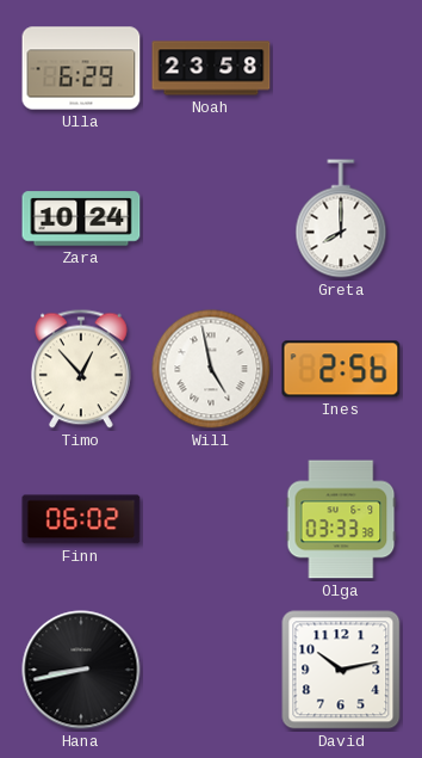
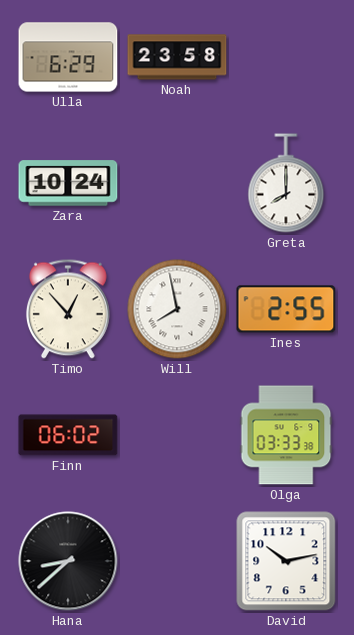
Will: 4:58 -> 7:58 (177, 309)
Ines: 2:56 -> 2:55 (286, 309)
Hana: 8:43 -> 8:38 (68, 561)
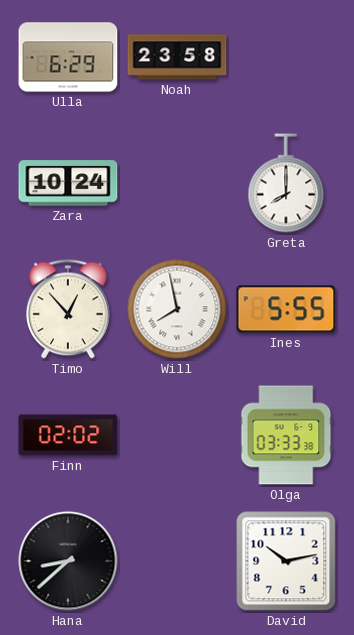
Ines: 2:55 -> 5:55 (286, 309)
Finn: 06:02 -> 02:02 (68, 435)
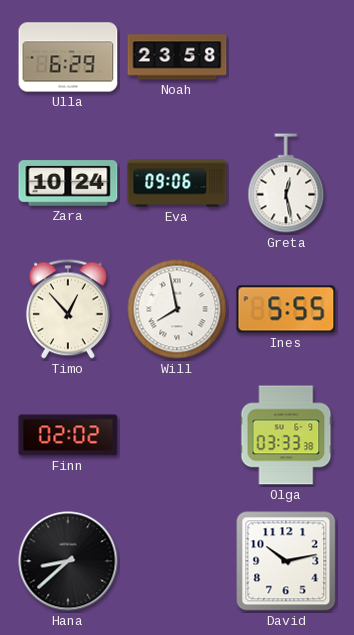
Eva: none -> 09:06 (177, 183)
Greta: 8:00 -> 12:28 (286, 183)
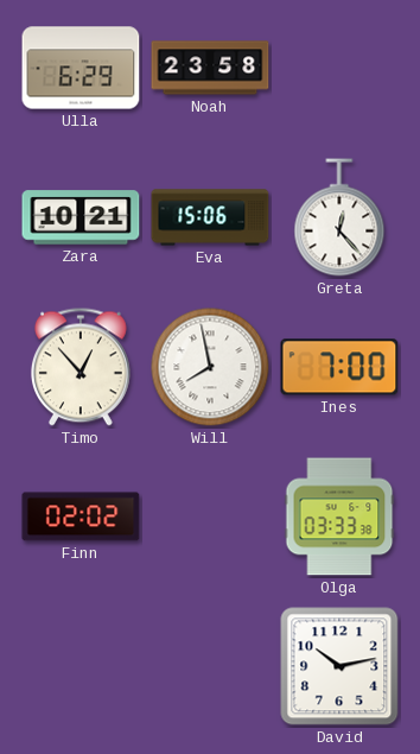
Zara: 10:24 -> 10:21 (81, 217)
Eva: 09:06 -> 15:06 (210, 217)
Greta: 12:28 -> 12:23 (339, 217)
Ines: 5:55 -> 7:00 (339, 367)
Hana: 8:38 -> none (68, 561)
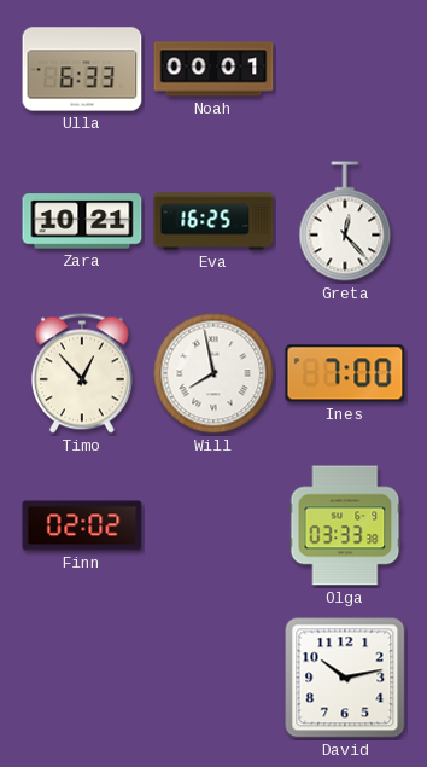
Ulla: 6:29 -> 6:33 (82, 69)
Noah: 23:58 -> 00:01 (213, 69)
Eva: 15:06 -> 16:25 (213, 221)
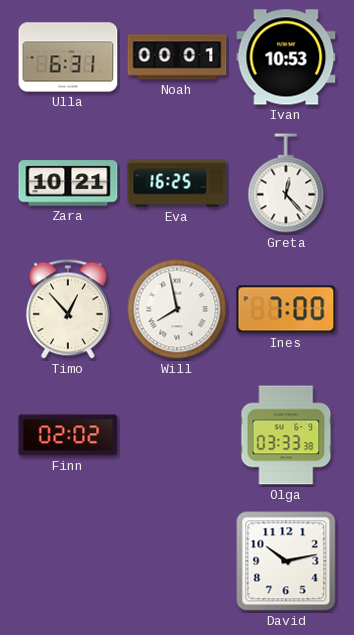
Ulla: 6:33 -> 6:31 (68, 57)
Ivan: none -> 10:53 (286, 57)
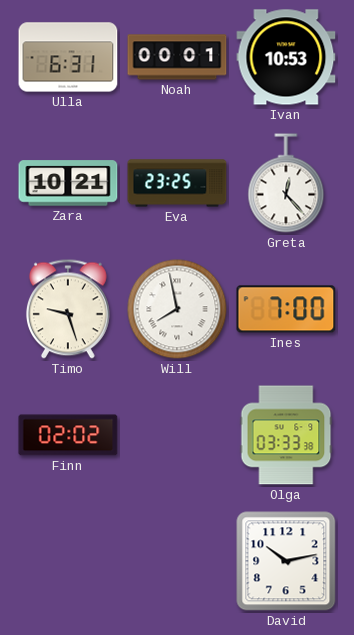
Eva: 16:25 -> 23:25 (177, 183)
Timo: 12:53 -> 9:27 (68, 309)
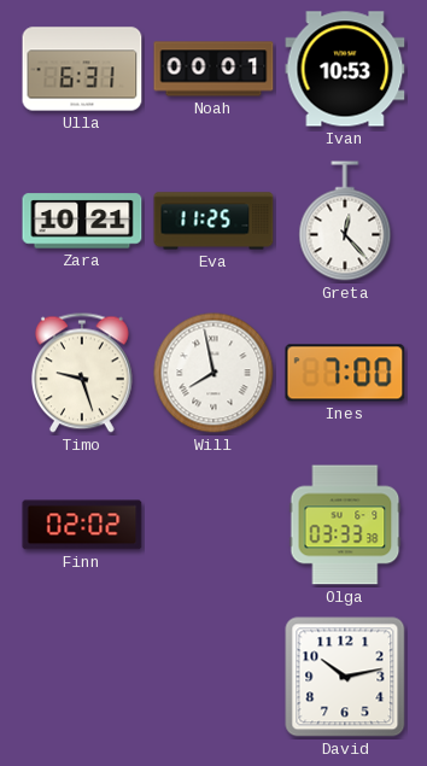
Eva: 23:25 -> 11:25 (213, 221)
